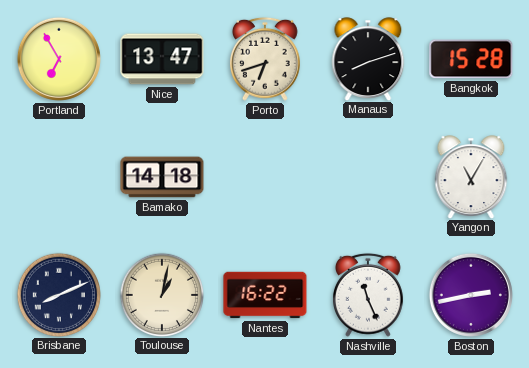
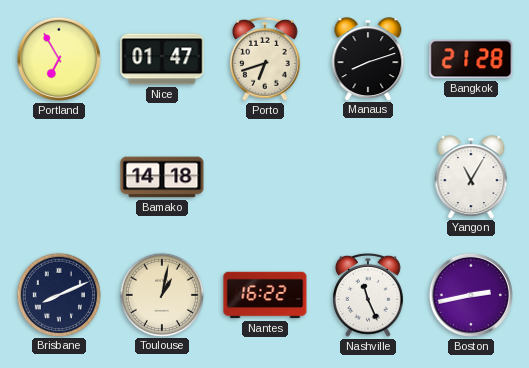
Nice: 13:47 -> 01:47 (162, 59)
Bangkok: 15:28 -> 21:28 (471, 59)
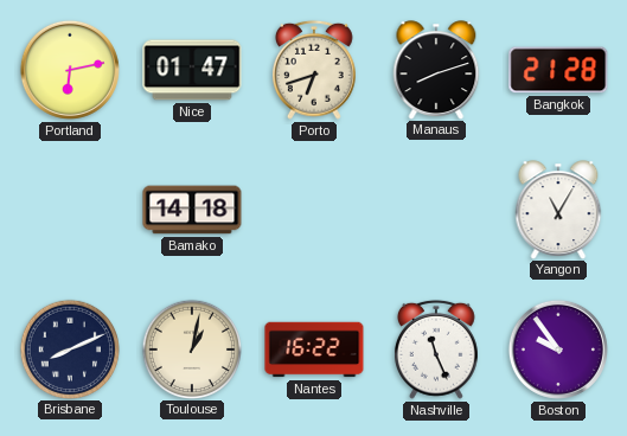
Portland: 6:55 -> 6:13 (70, 70)
Boston: 2:43 -> 9:54 (558, 350)
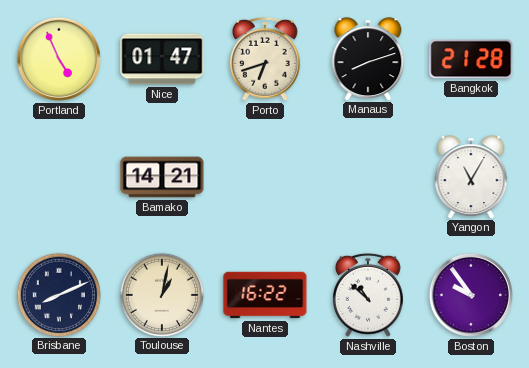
Portland: 6:13 -> 4:56 (59, 59)
Bamako: 14:18 -> 14:21 (162, 177)
Nashville: 11:26 -> 10:52 (368, 295)
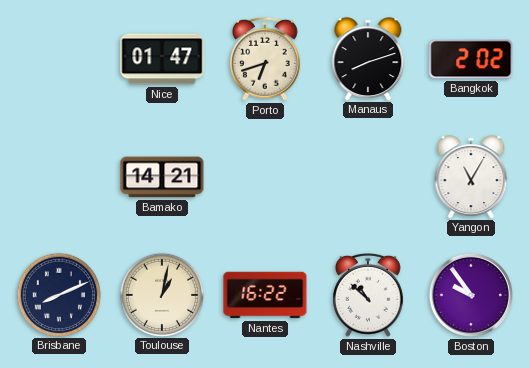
Portland: 4:56 -> none (59, 59)
Bangkok: 21:28 -> 2:02 (471, 59)
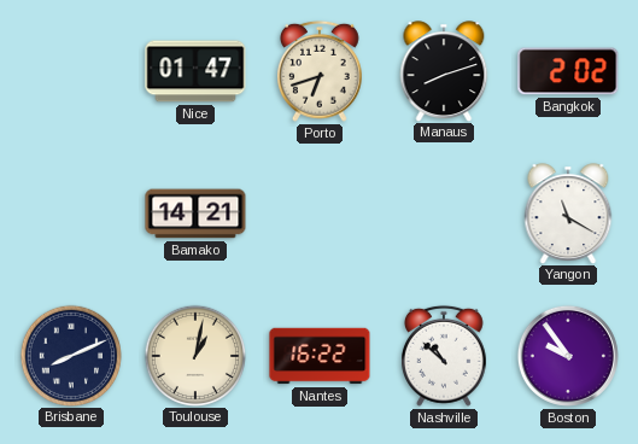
Yangon: 11:05 -> 11:20 (568, 214)
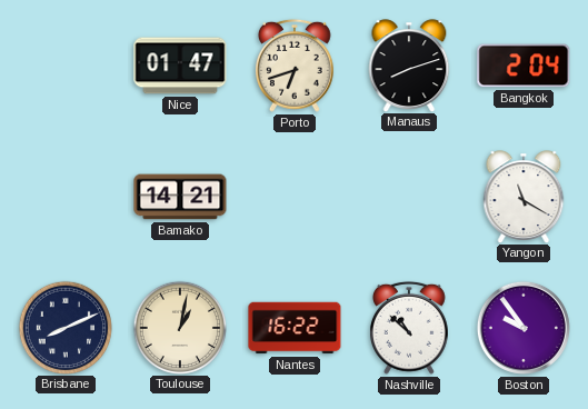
Bangkok: 2:02 -> 2:04 (524, 66)
